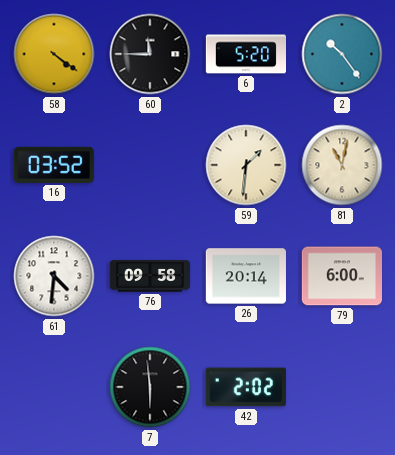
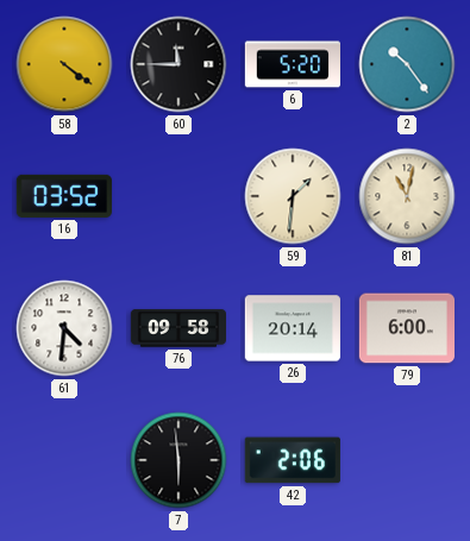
42: 2:02 -> 2:06 (293, 460)
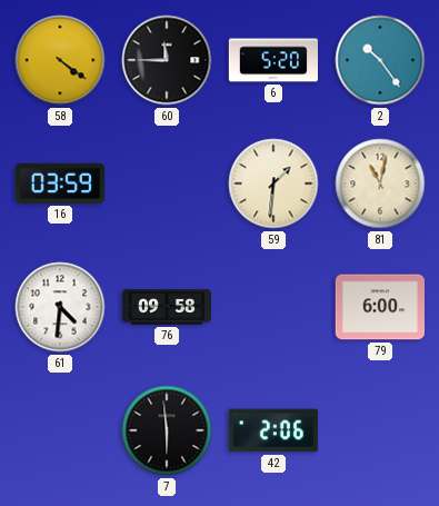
16: 03:52 -> 03:59 (60, 183)
26: 20:14 -> none (292, 328)
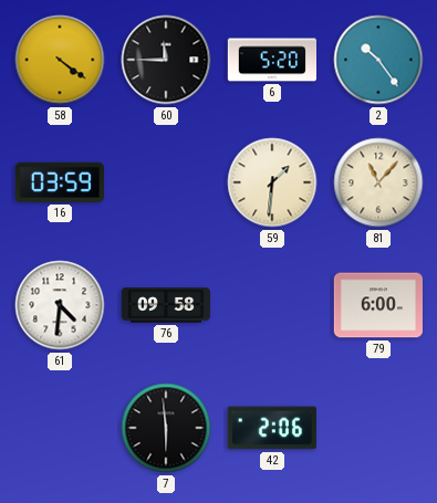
81: 11:02 -> 11:07 (378, 182)
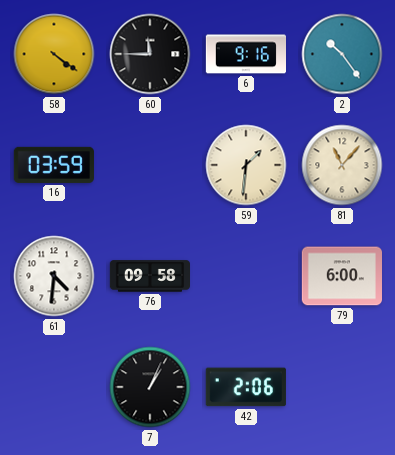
6: 5:20 -> 9:16 (245, 54)
7: 5:59 -> 1:04 (150, 387)
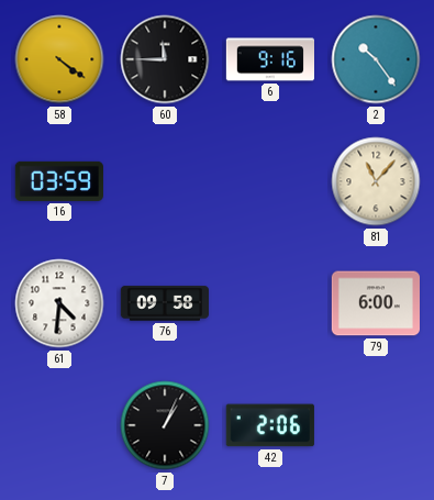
59: 1:31 -> none (246, 165)
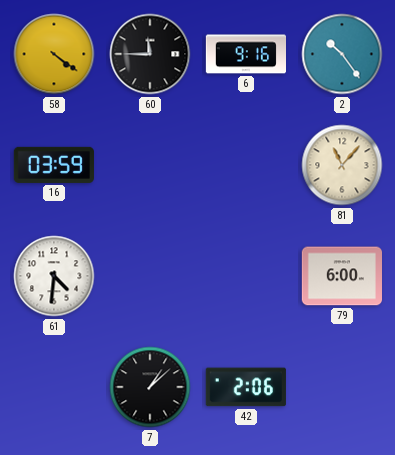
76: 09:58 -> none (165, 303)
7: 1:04 -> 1:08 (150, 387)
